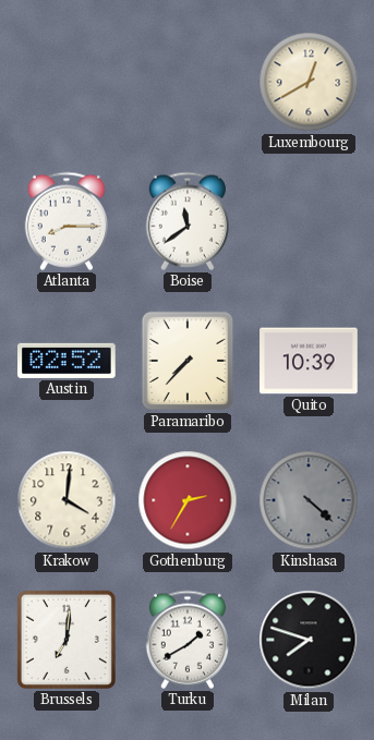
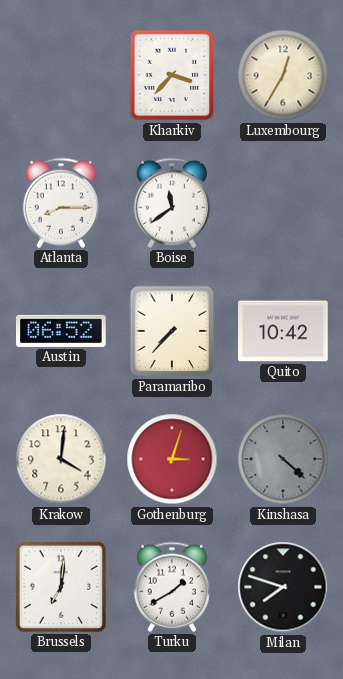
Kharkiv: none -> 3:37 (172, 75)
Luxembourg: 12:40 -> 12:35 (283, 75)
Austin: 02:52 -> 06:52 (62, 331)
Quito: 10:39 -> 10:42 (283, 331)
Gothenburg: 2:35 -> 3:03 (172, 459)
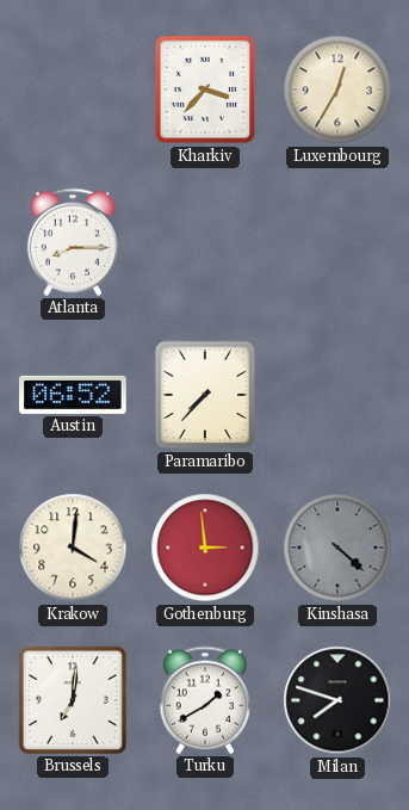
Boise: 11:39 -> none (172, 203)
Quito: 10:42 -> none (283, 331)
Gothenburg: 3:03 -> 2:59 (205, 548)
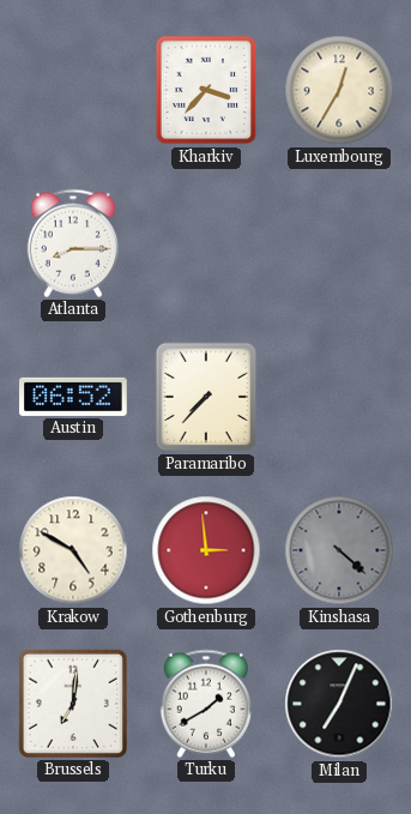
Krakow: 4:01 -> 4:50 (73, 550)
Milan: 7:48 -> 7:04 (339, 704)
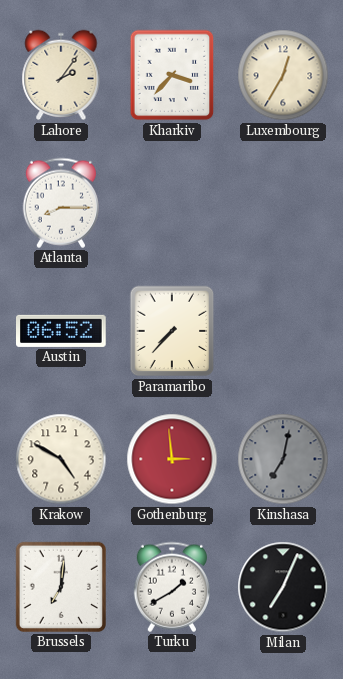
Lahore: none -> 2:06 (61, 75)
Kinshasa: 4:22 -> 7:02 (283, 459)
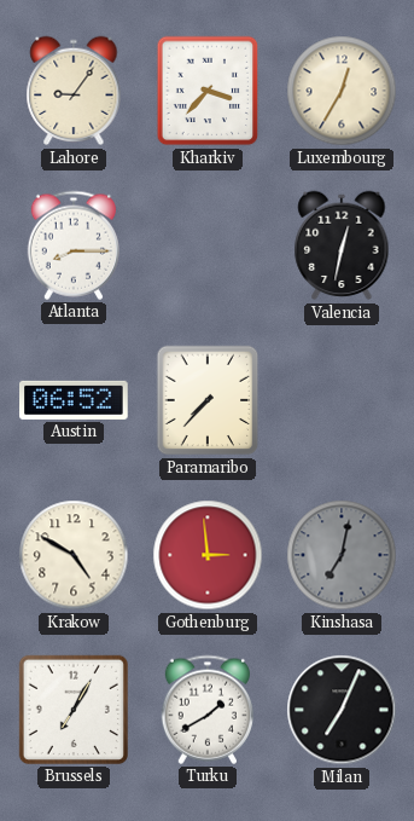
Lahore: 2:06 -> 9:06 (74, 91)
Valencia: none -> 12:32 (342, 245)
Brussels: 7:01 -> 7:05 (74, 710)
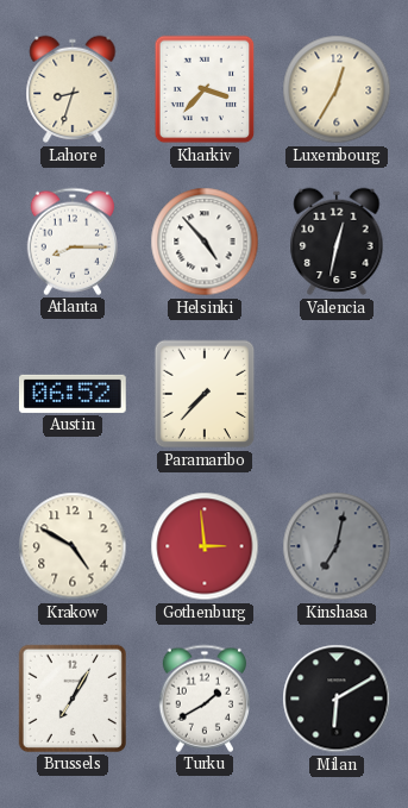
Lahore: 9:06 -> 8:33 (73, 89)
Helsinki: none -> 4:53 (205, 242)
Milan: 7:04 -> 6:10 (337, 699)
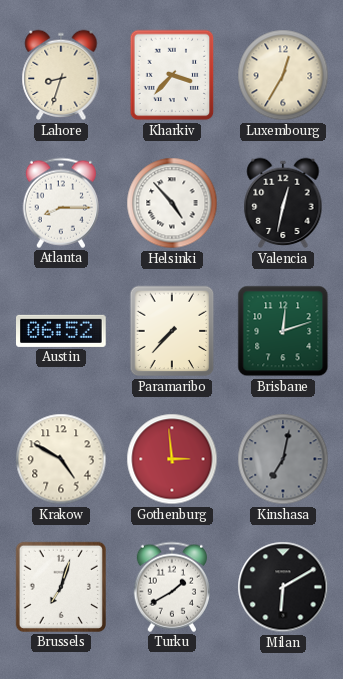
Brisbane: none -> 12:12 (283, 331)
Brussels: 7:05 -> 7:03 (61, 587)
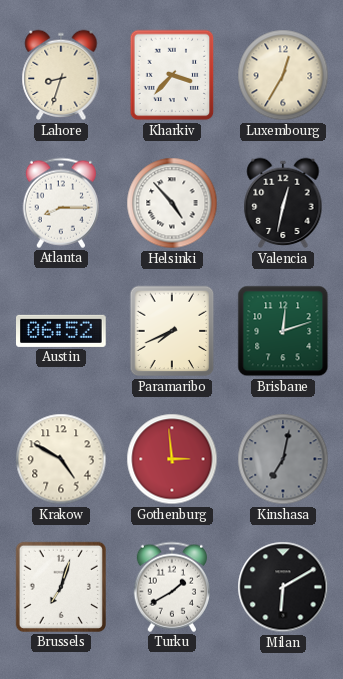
Paramaribo: 7:37 -> 7:41 (172, 331)
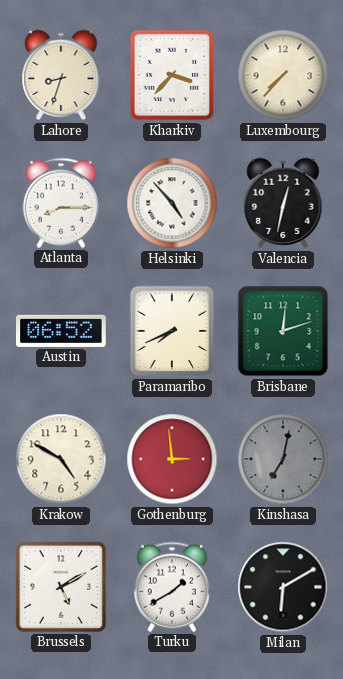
Luxembourg: 12:35 -> 7:37 (283, 75)
Brussels: 7:03 -> 5:10 (61, 587)
